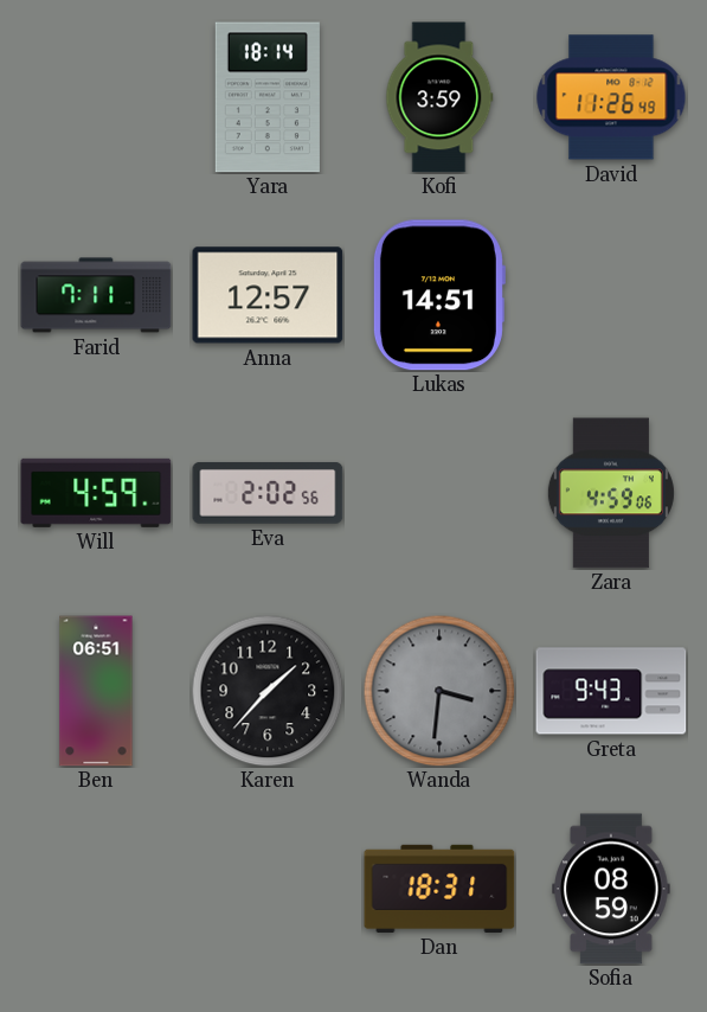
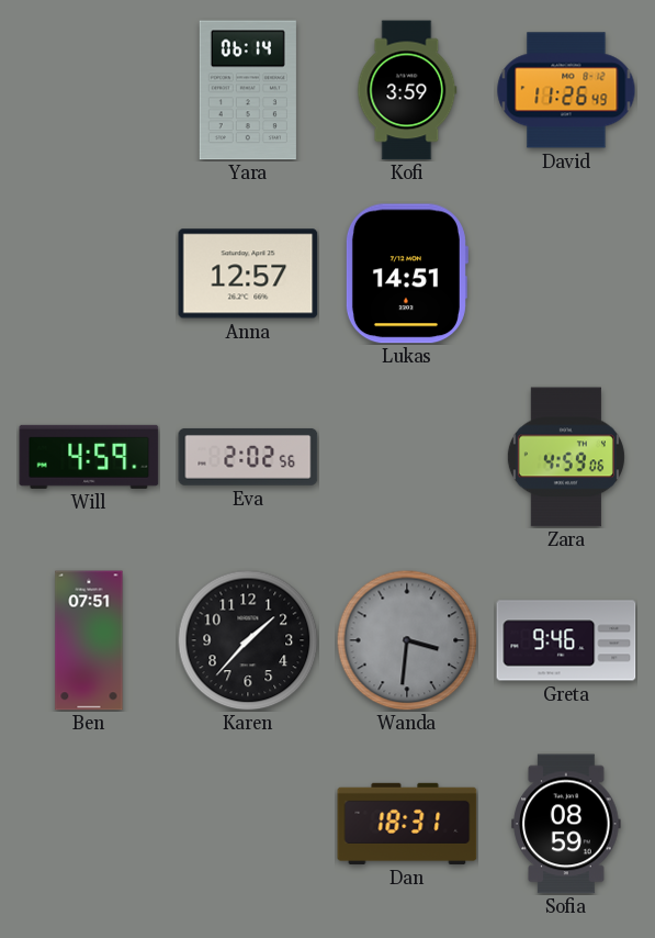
Yara: 18:14 -> 06:14 (248, 90)
Farid: 7:11 -> none (96, 295)
Ben: 06:51 -> 07:51 (89, 640)
Greta: 9:43 -> 9:46 (566, 640)
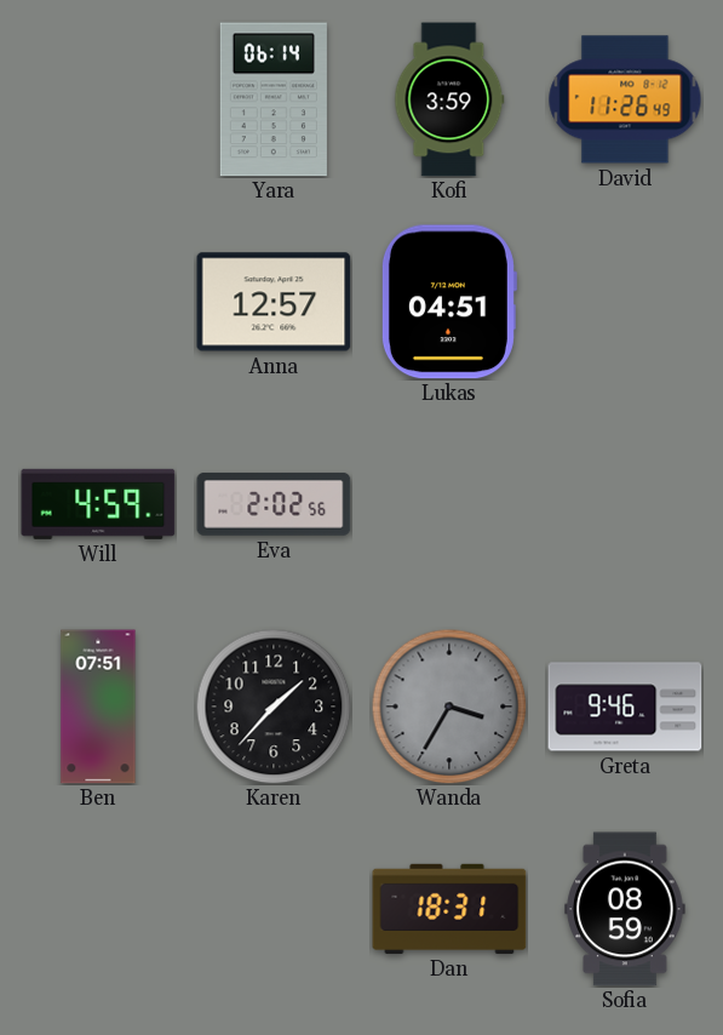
Lukas: 14:51 -> 04:51 (448, 302)
Zara: 4:59 -> none (566, 457)
Wanda: 3:31 -> 3:35 (449, 707)
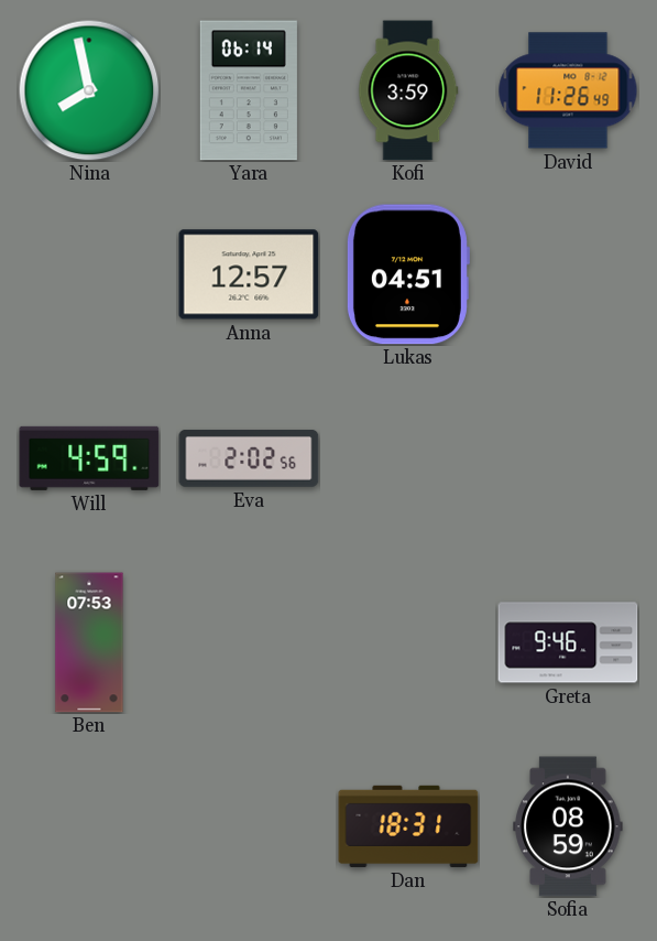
Nina: none -> 7:58 (89, 90)
Ben: 07:51 -> 07:53 (89, 642)
Karen: 1:37 -> none (274, 707)
Wanda: 3:35 -> none (449, 707)
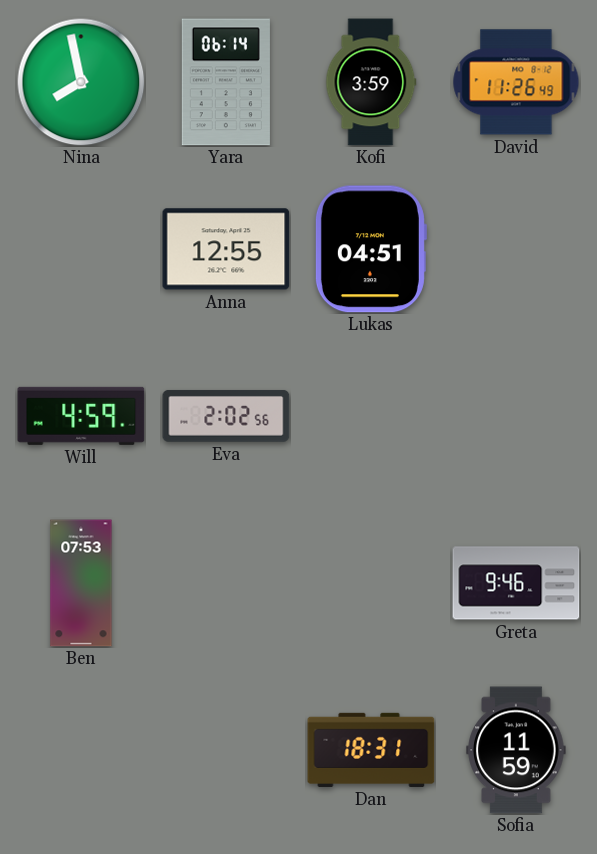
Anna: 12:57 -> 12:55 (226, 249)
Sofia: 08:59 -> 11:59 (516, 750)
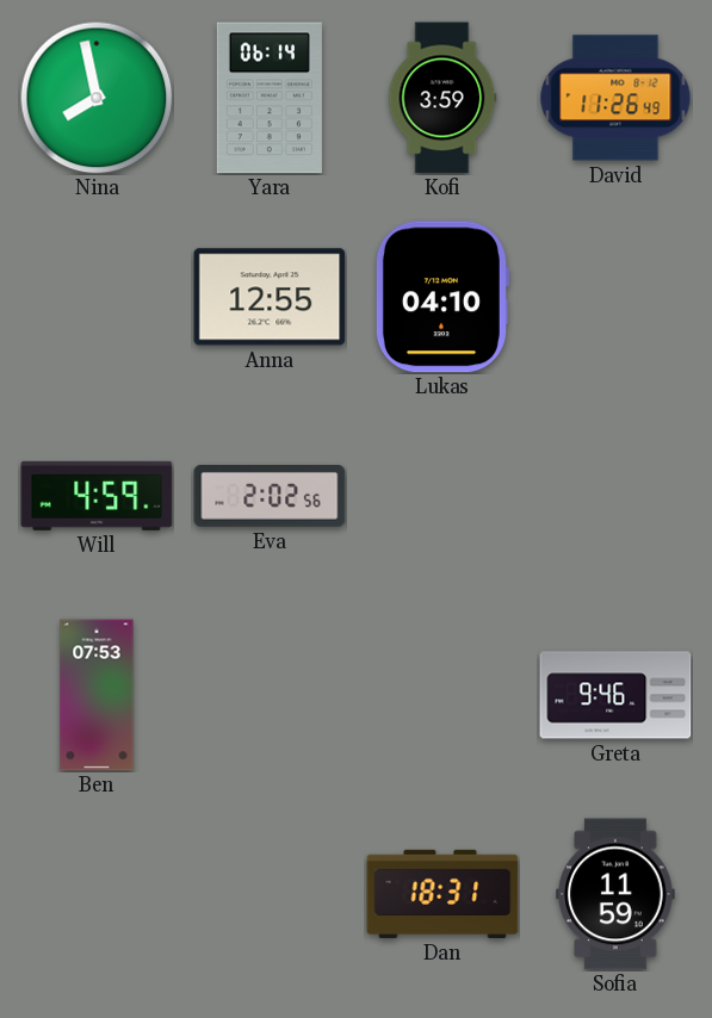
Lukas: 04:51 -> 04:10 (441, 297)
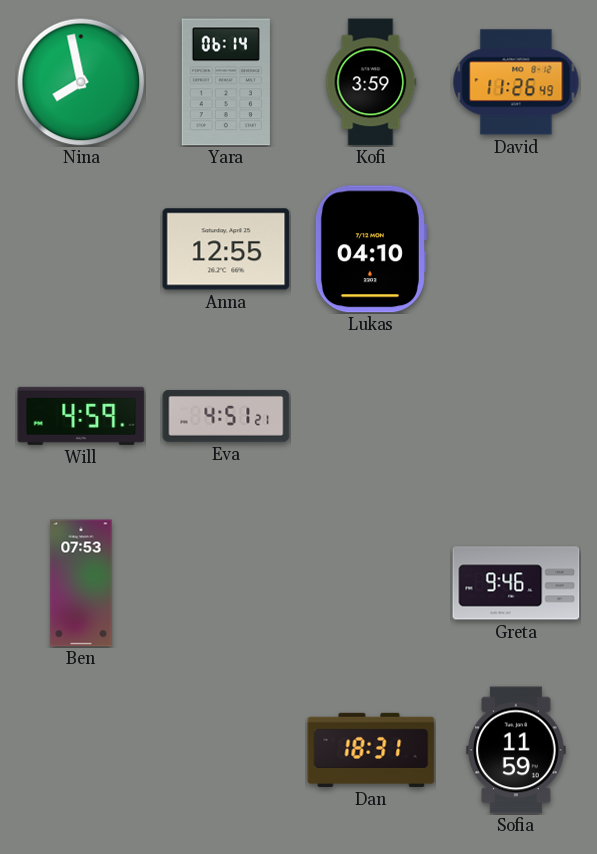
Eva: 2:02 -> 4:51 (226, 416)
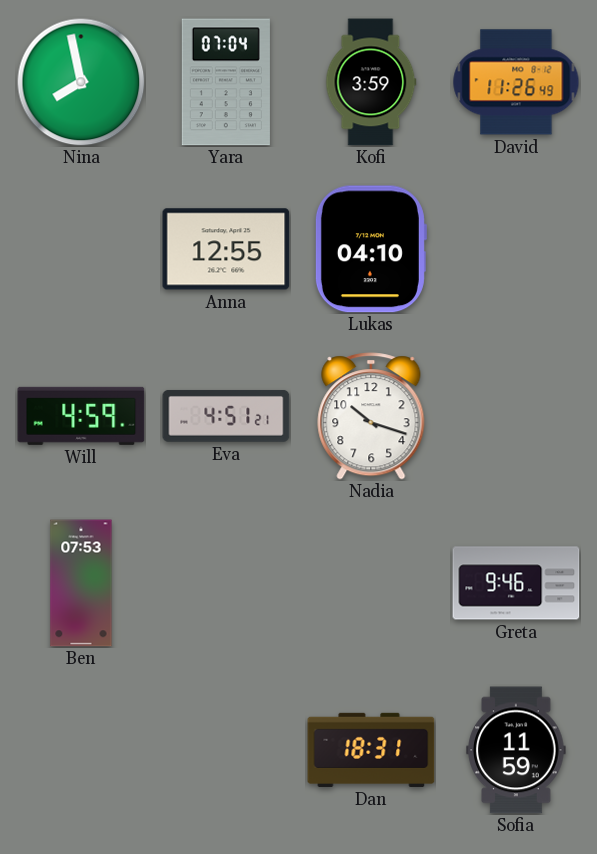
Yara: 06:14 -> 07:04 (226, 82)
Nadia: none -> 10:18 (371, 416)
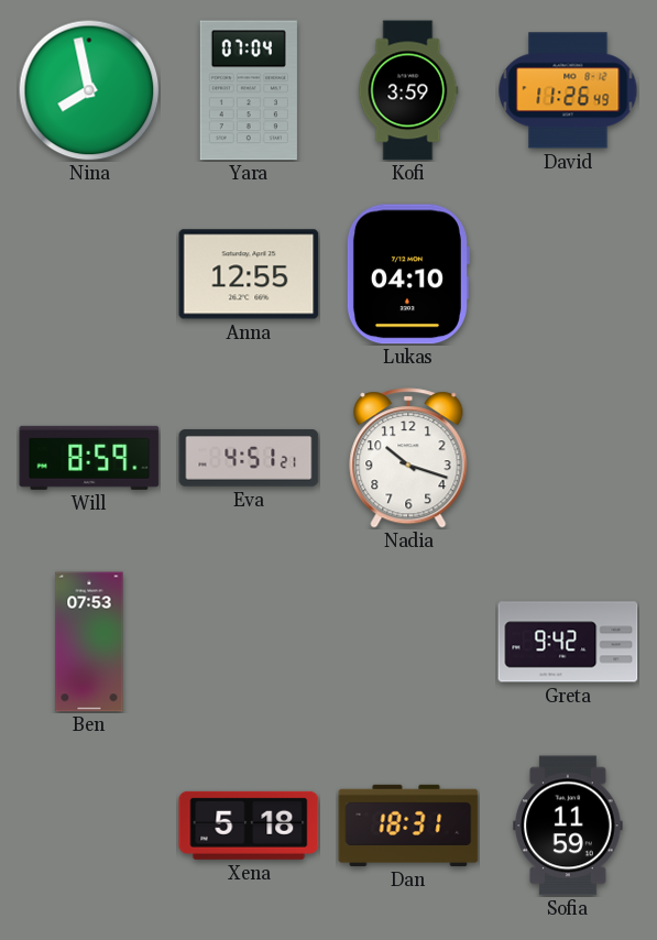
Will: 4:59 -> 8:59 (89, 458)
Greta: 9:46 -> 9:42 (568, 642)
Xena: none -> 5:18 (249, 826)
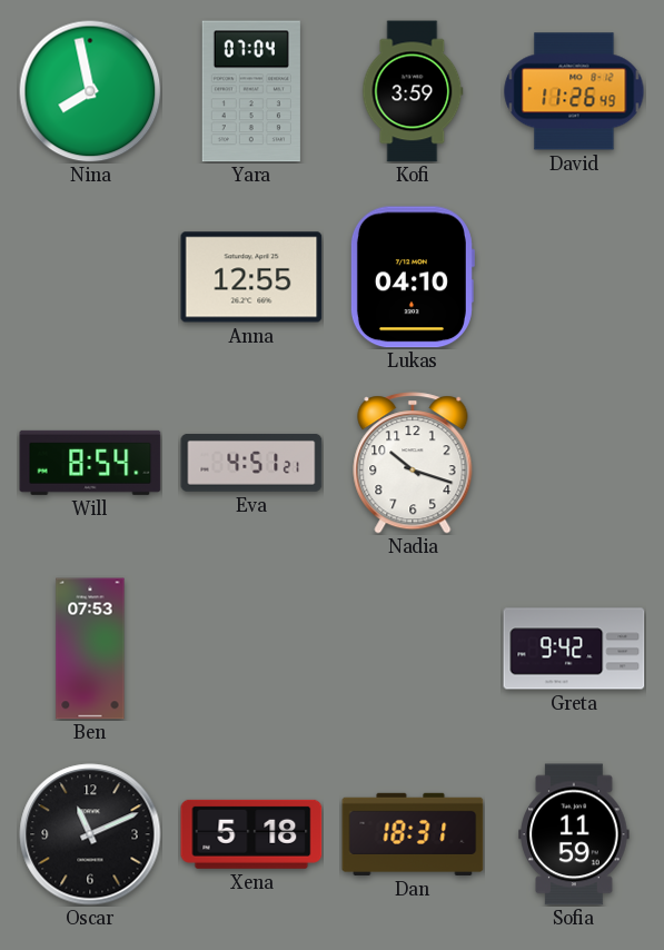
Will: 8:59 -> 8:54 (90, 463)
Oscar: none -> 11:11 (90, 834)
